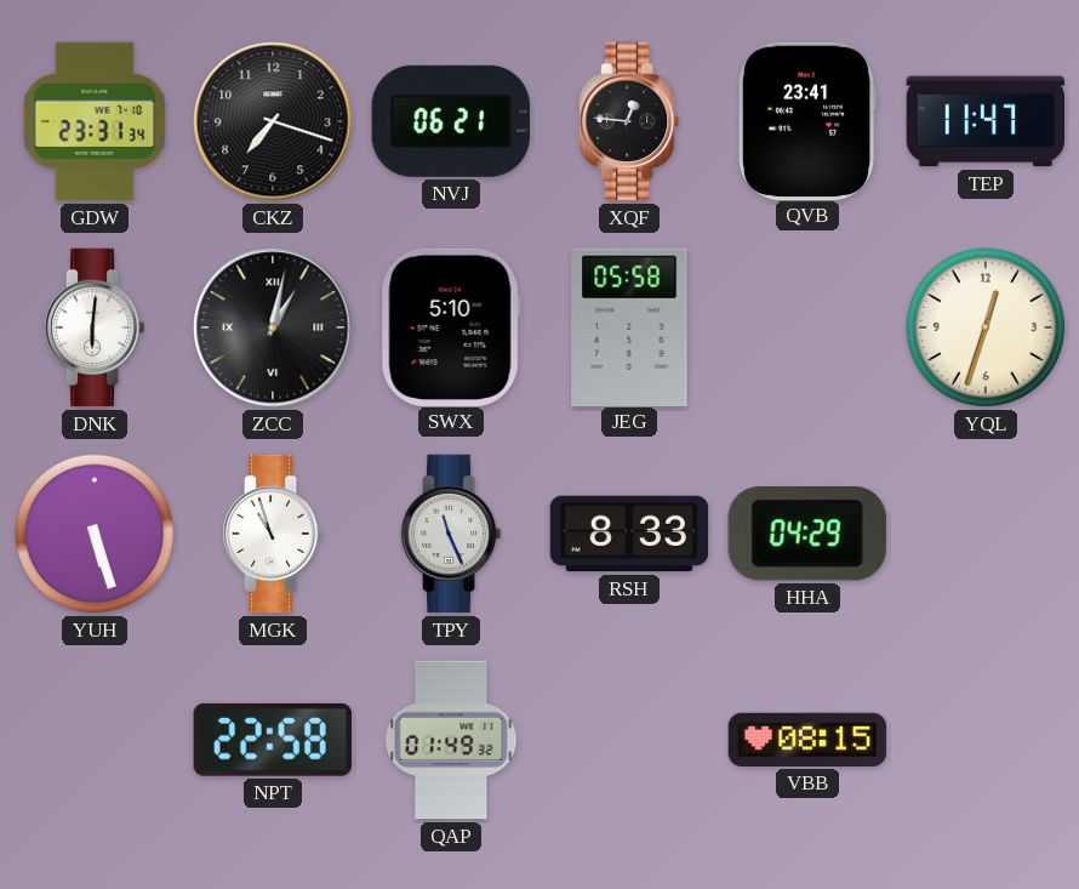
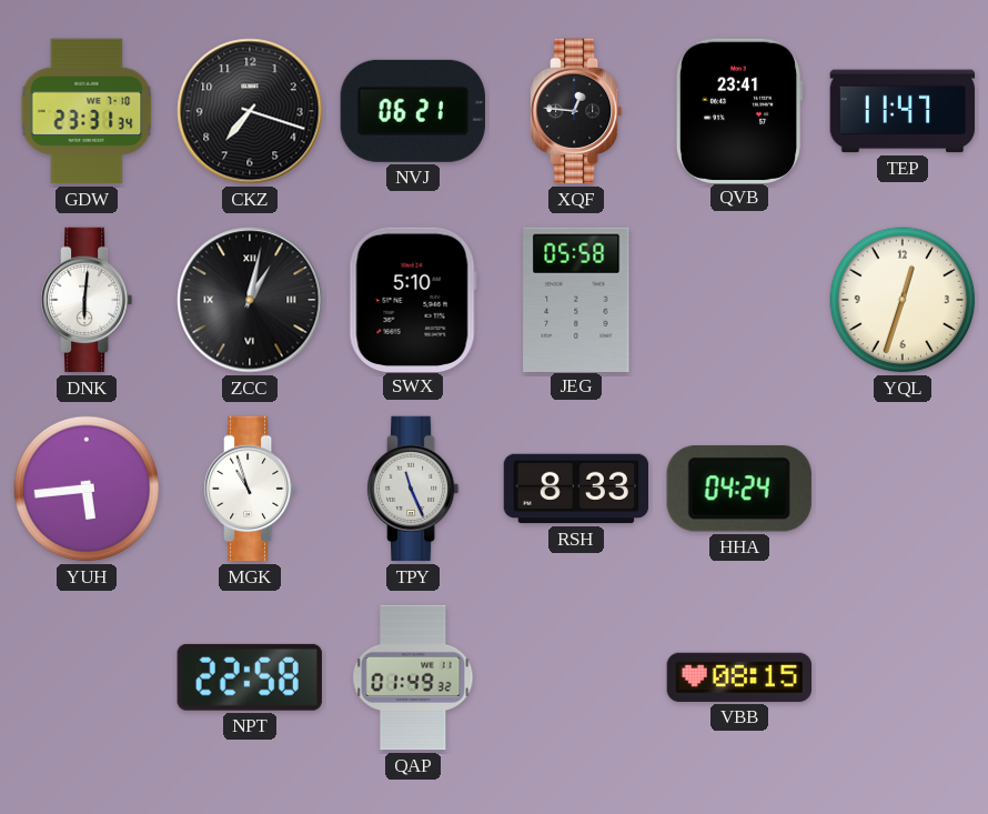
YUH: 5:27 -> 5:44 (87, 489)
HHA: 04:29 -> 04:24 (739, 490)
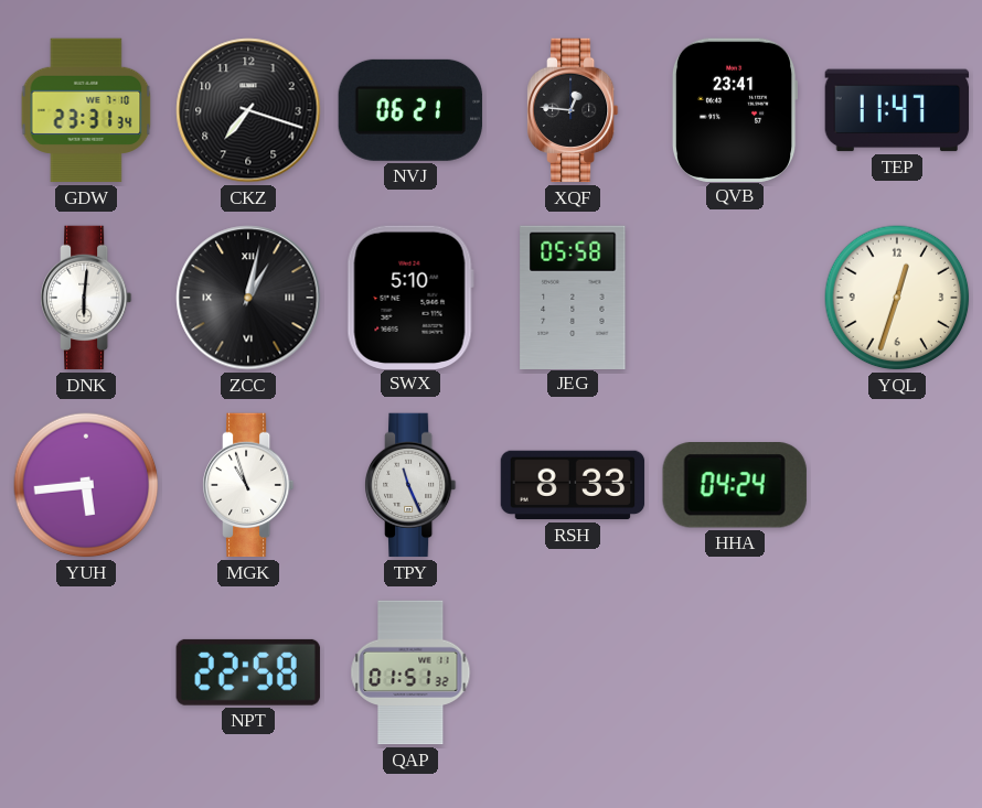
QAP: 01:49 -> 01:51 (410, 672)
VBB: 08:15 -> none (739, 677)
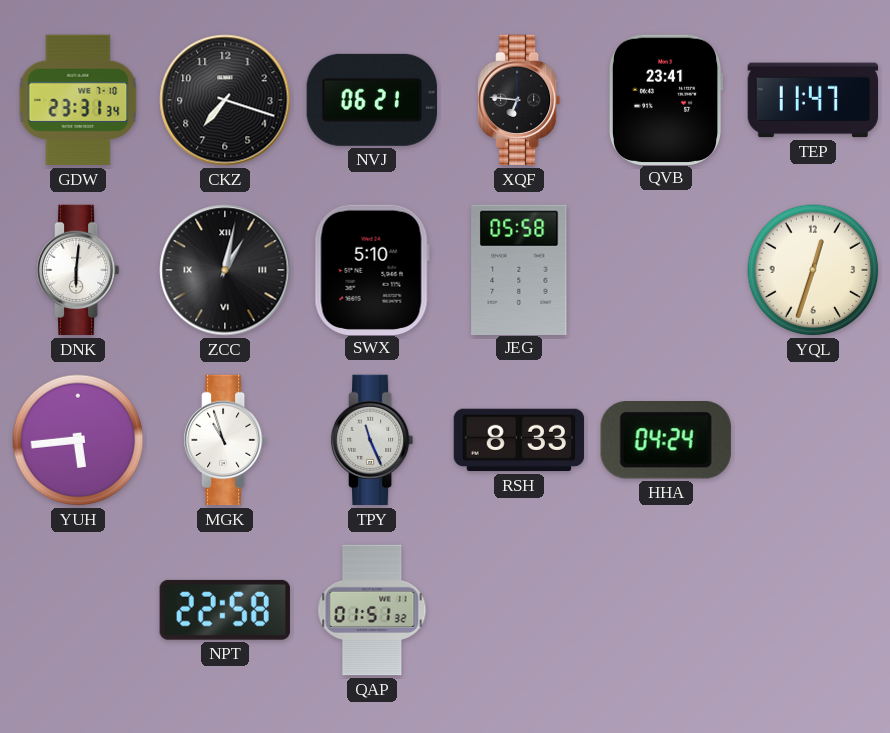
XQF: 12:46 -> 6:46 (519, 100)
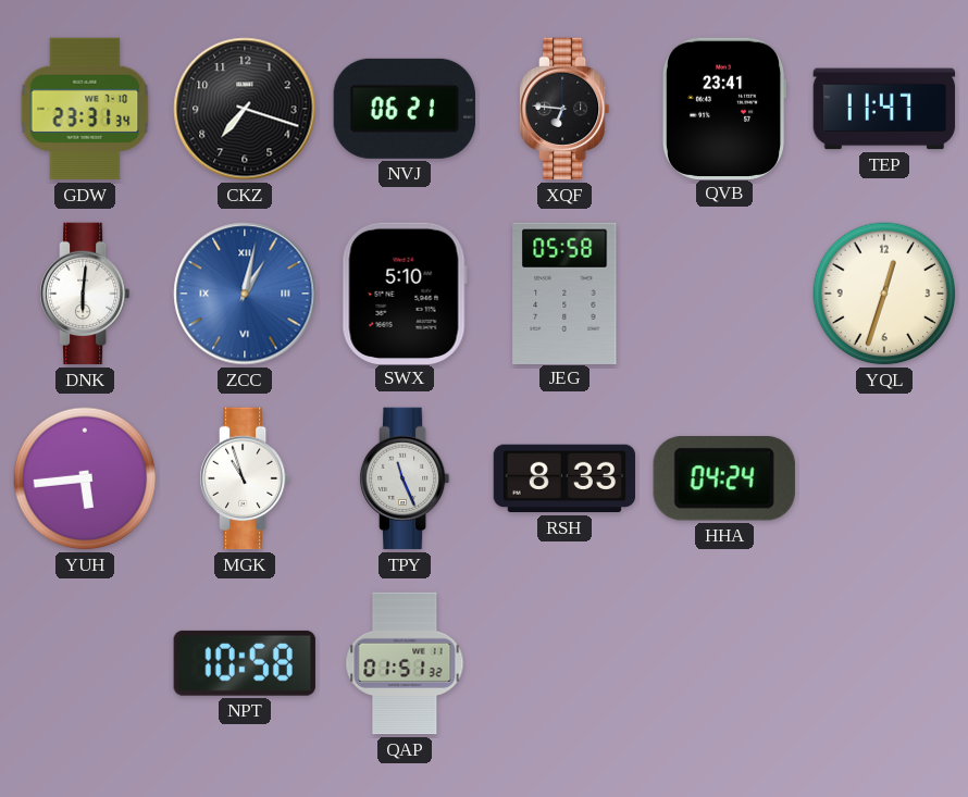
ZCC dial: black -> blue (245, 294)
NPT: 22:58 -> 10:58 (245, 663)
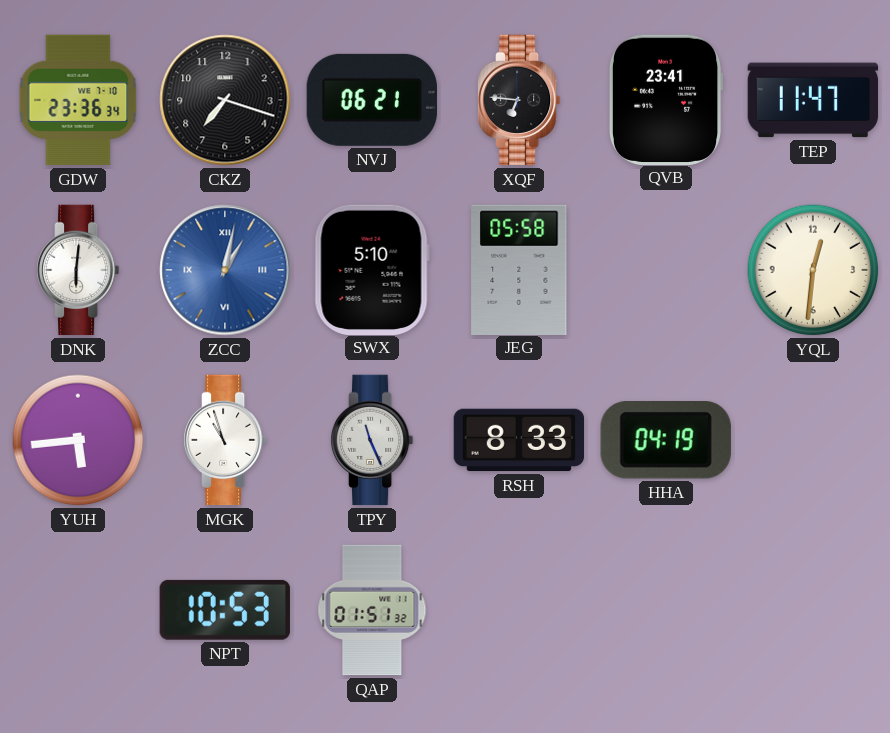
GDW: 23:31 -> 23:36 (78, 100)
YQL: 12:33 -> 12:31 (813, 270)
HHA: 04:24 -> 04:19 (666, 441)
NPT: 10:58 -> 10:53 (225, 610)
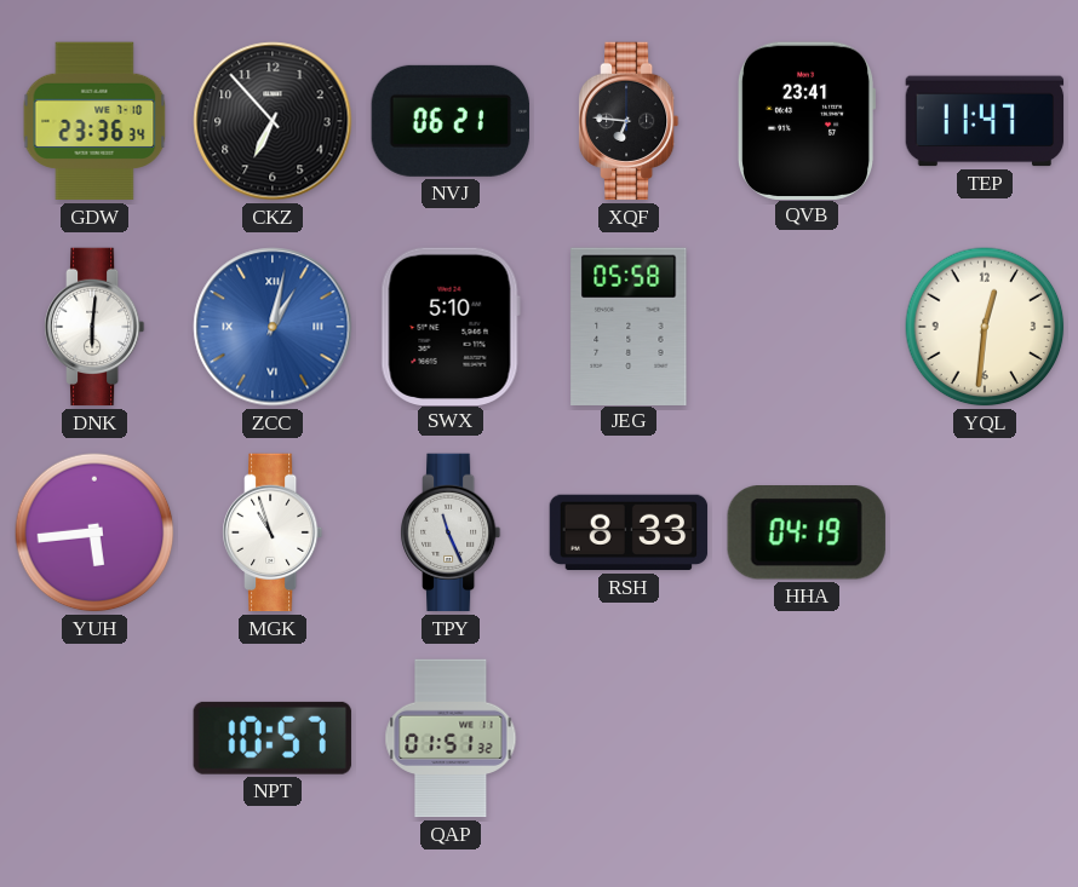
CKZ: 7:18 -> 6:53 (273, 121)
NPT: 10:53 -> 10:57 (273, 738)
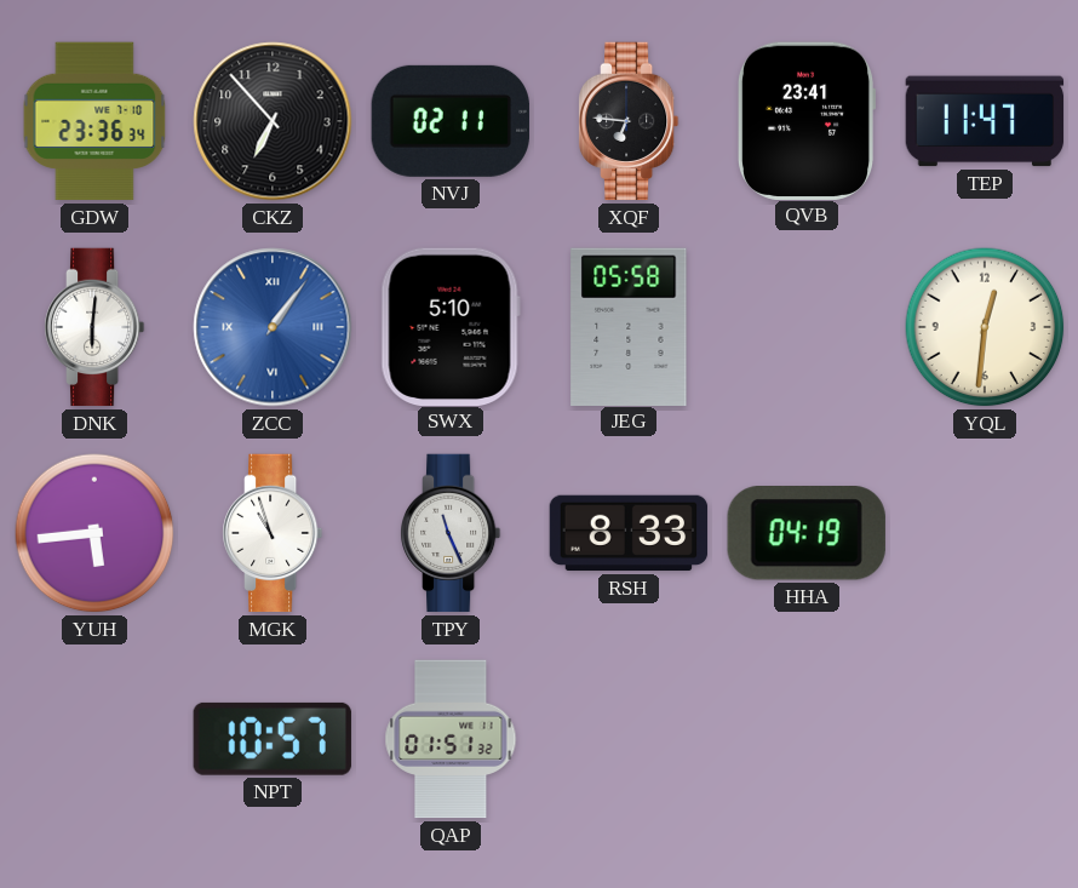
NVJ: 06:21 -> 02:11 (451, 121)
ZCC: 1:02 -> 1:06 (273, 327)
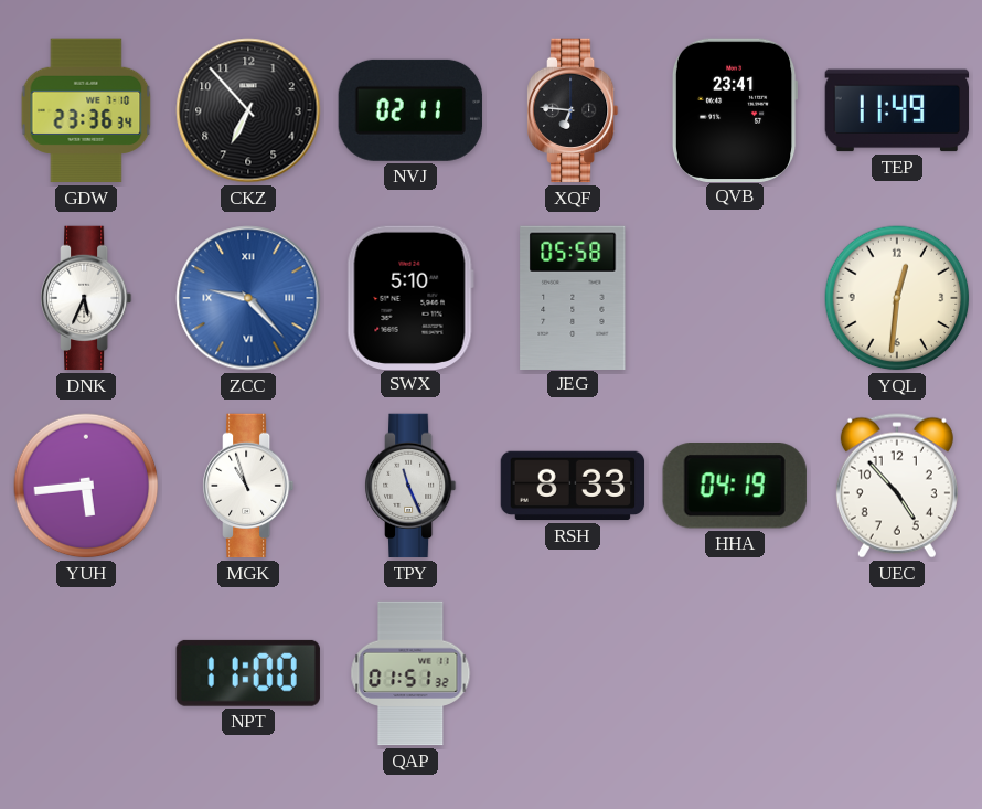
TEP: 11:47 -> 11:49 (897, 110)
DNK: 6:01 -> 5:34 (86, 298)
ZCC: 1:06 -> 9:23 (248, 298)
UEC: none -> 4:53 (897, 486)
NPT: 10:57 -> 11:00 (248, 673)
